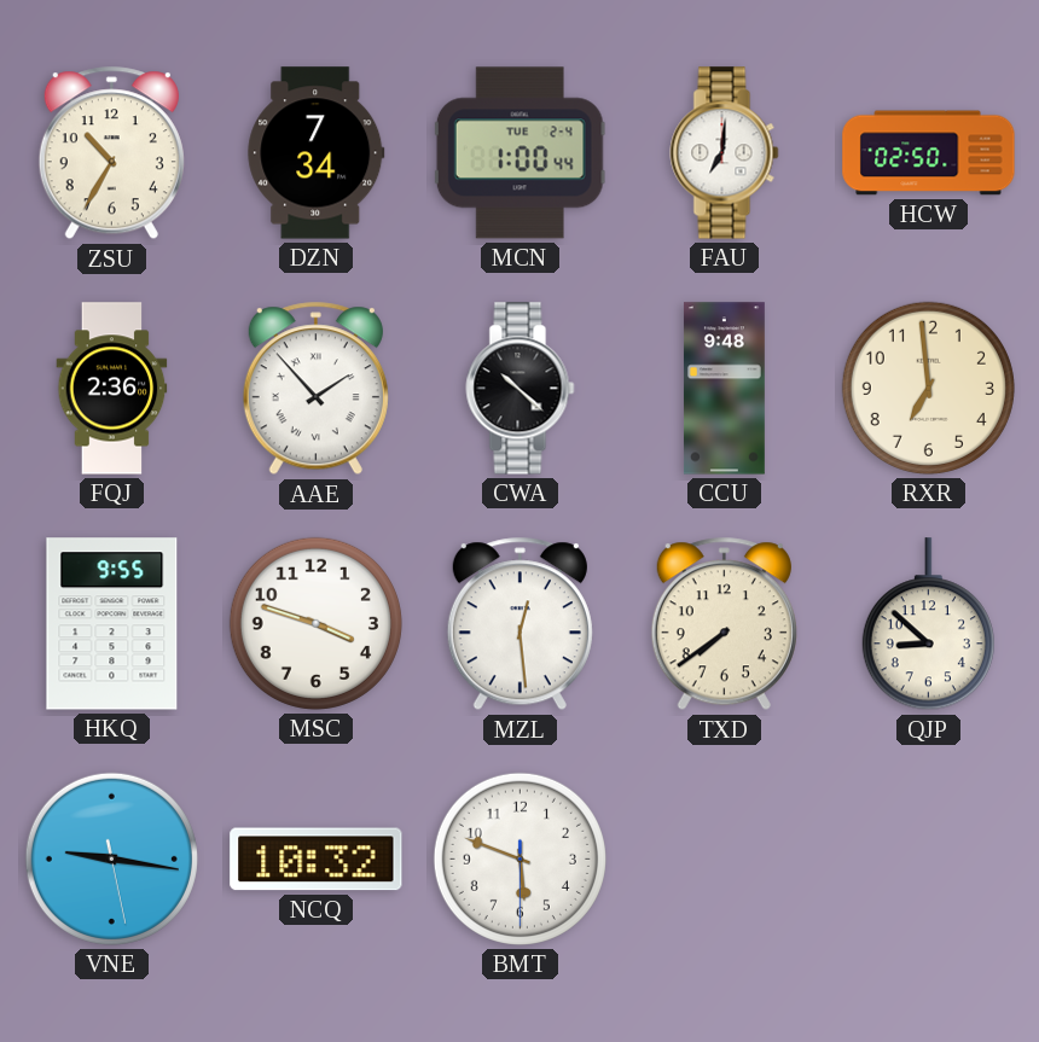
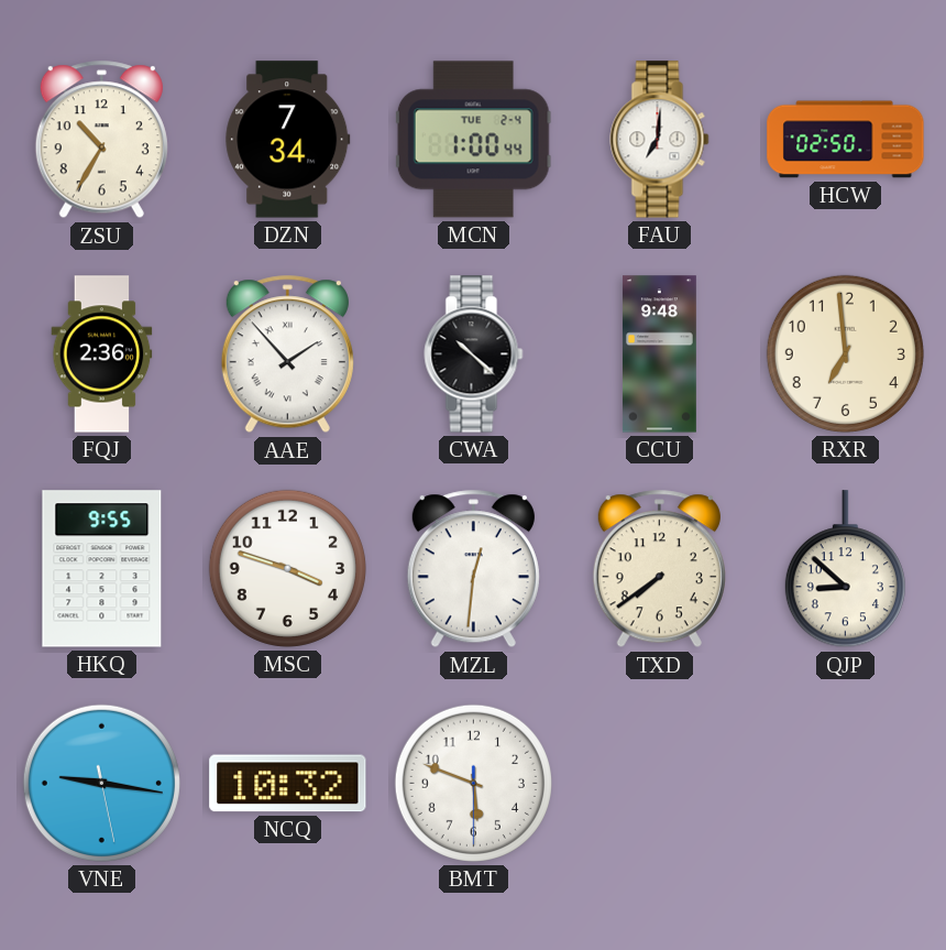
MZL: 12:29 -> 12:31 (473, 569)
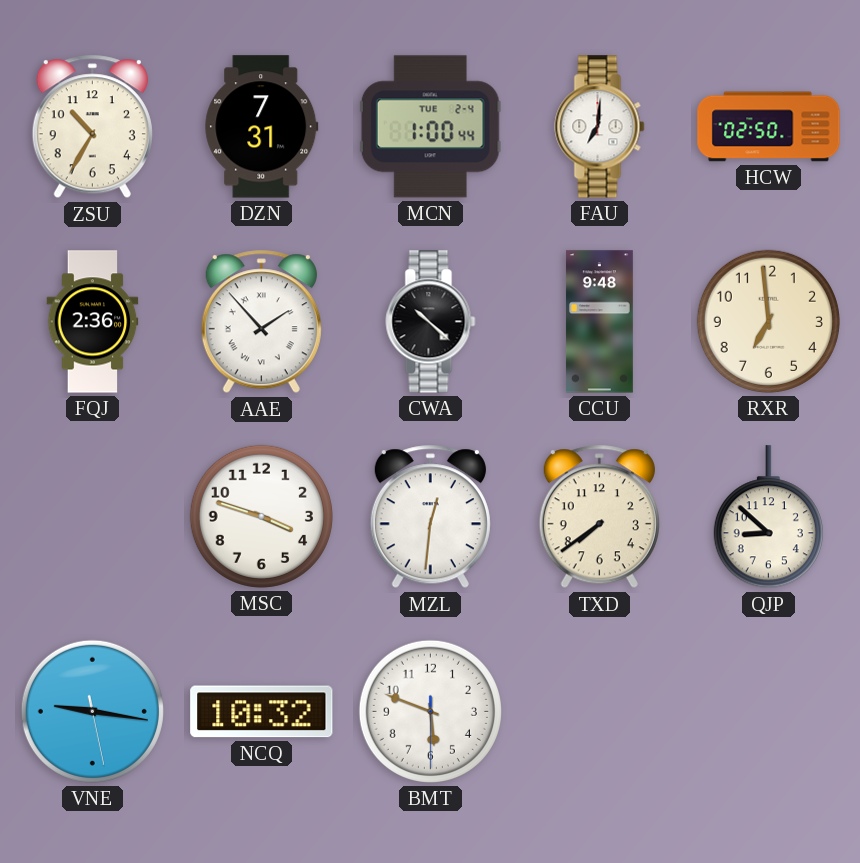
DZN: 7:34 -> 7:31 (262, 127)
HKQ: 9:55 -> none (102, 569)
